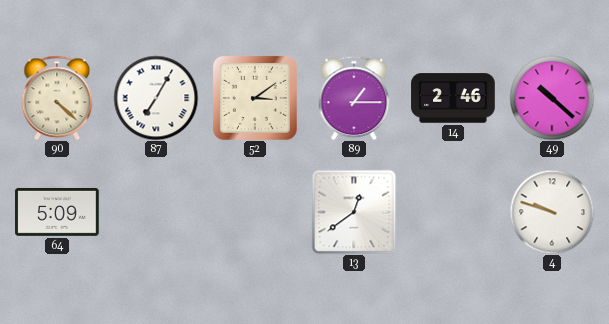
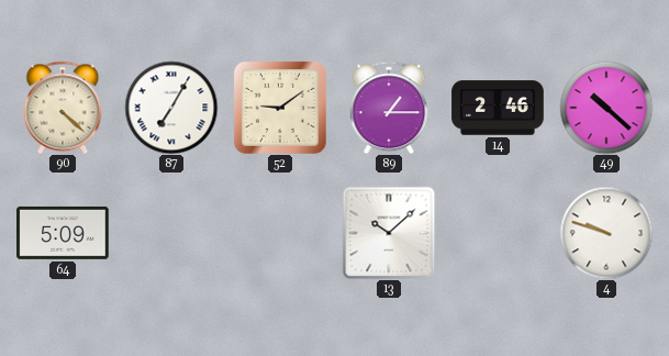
52: 3:09 -> 9:09 (280, 108)
13: 12:39 -> 10:08 (389, 233)
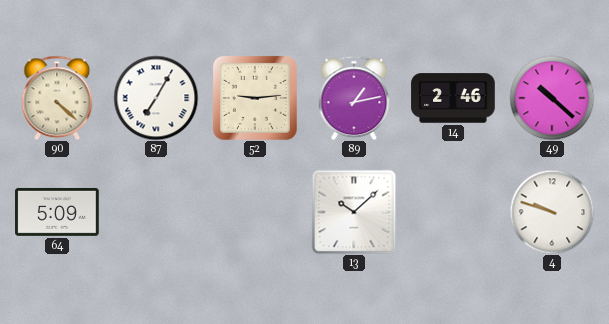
52: 9:09 -> 9:14 (255, 98)
89: 1:15 -> 1:13 (354, 98)
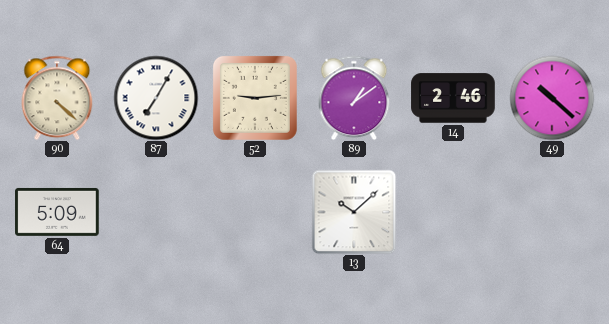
89: 1:13 -> 1:09 (354, 98)
4: 9:48 -> none (552, 212)
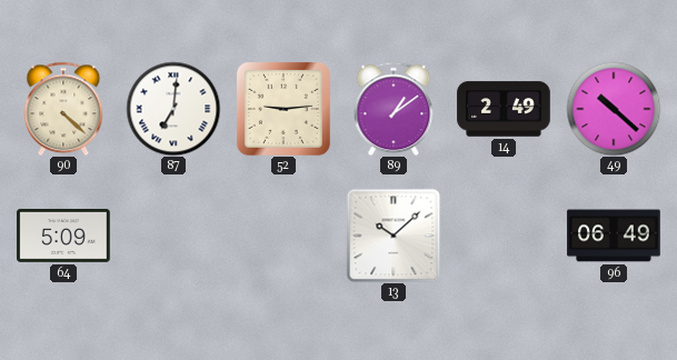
87: 7:05 -> 7:01 (173, 109)
14: 2:46 -> 2:49 (504, 109)
96: none -> 06:49 (614, 236)
